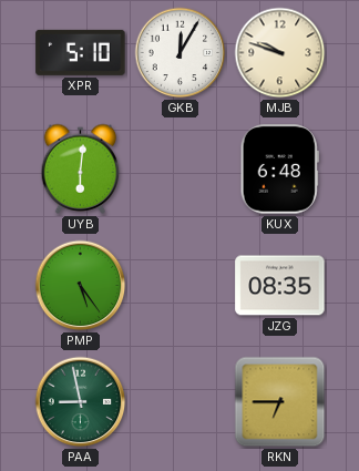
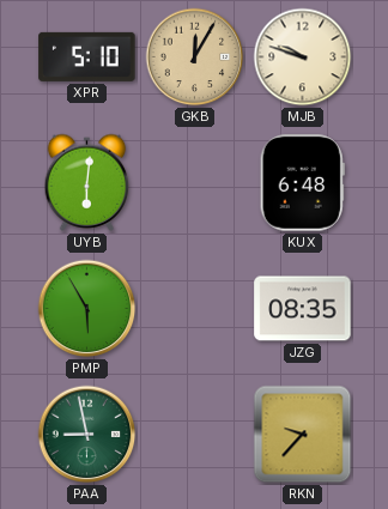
GKB dial: white -> champagne (195, 57)
PMP: 5:24 -> 5:55 (87, 309)
RKN: 6:45 -> 9:37 (303, 435)
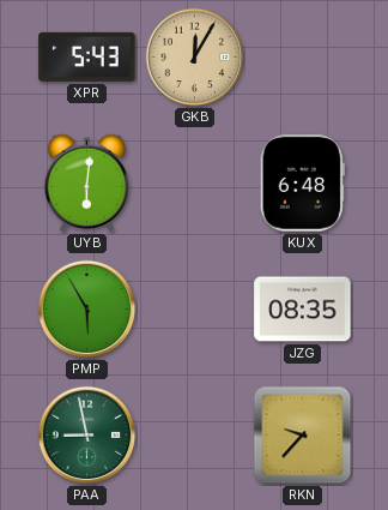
XPR: 5:10 -> 5:43 (87, 56)
MJB: 9:48 -> none (303, 57)
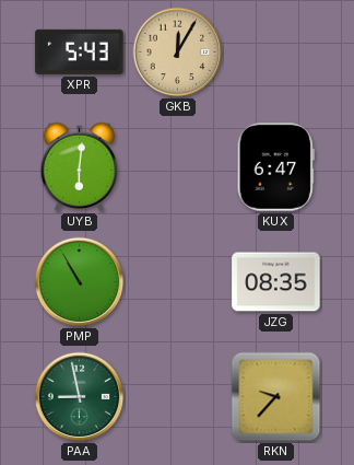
KUX: 6:48 -> 6:47 (275, 167)
PMP: 5:55 -> 10:55 (80, 282)
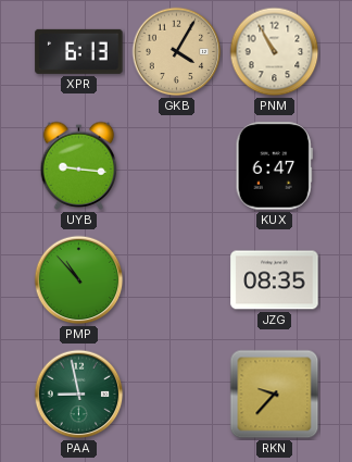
XPR: 5:43 -> 6:13 (79, 51)
GKB: 12:05 -> 4:05 (177, 52)
PNM: none -> 10:55 (275, 52)
UYB: 6:01 -> 9:16 (79, 165)
PMP: 10:55 -> 10:53 (79, 280)
